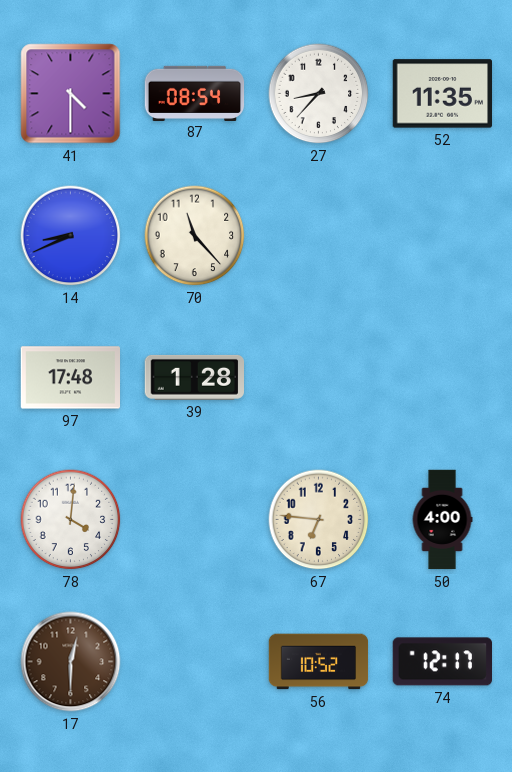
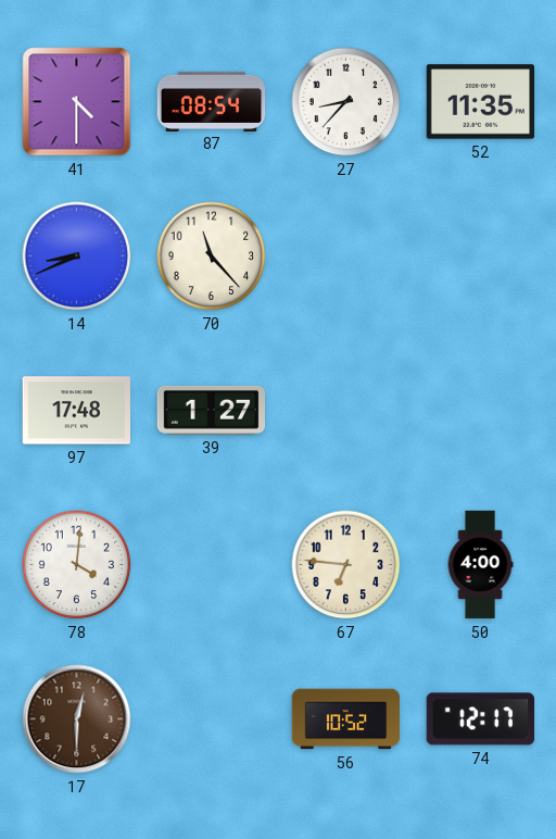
39: 1:28 -> 1:27 (211, 410)
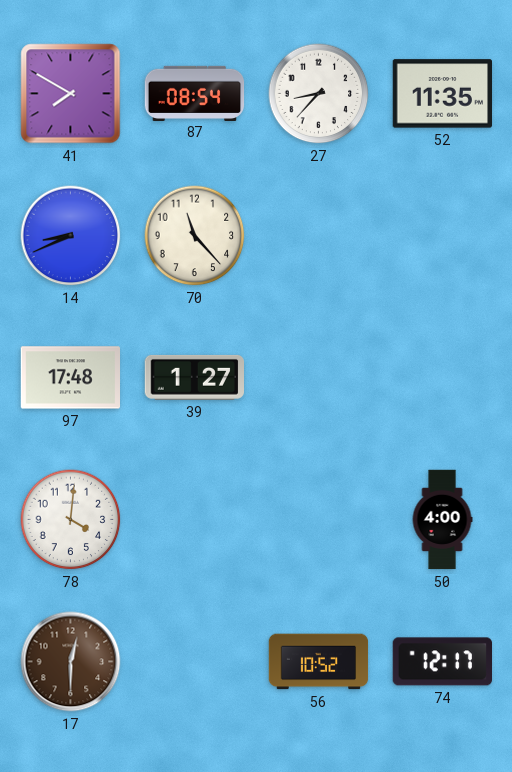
41: 4:30 -> 7:50 (71, 94)
67: 6:46 -> none (346, 565)
